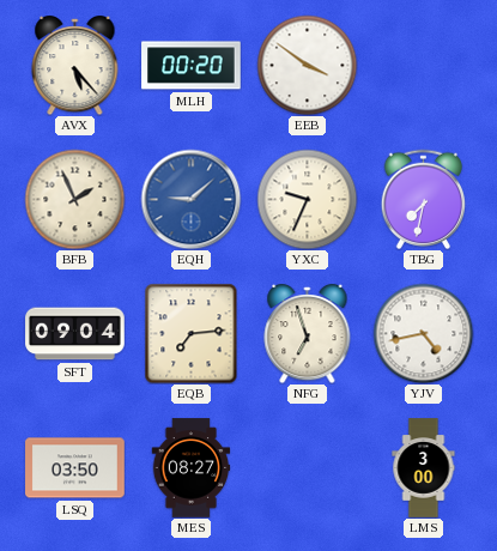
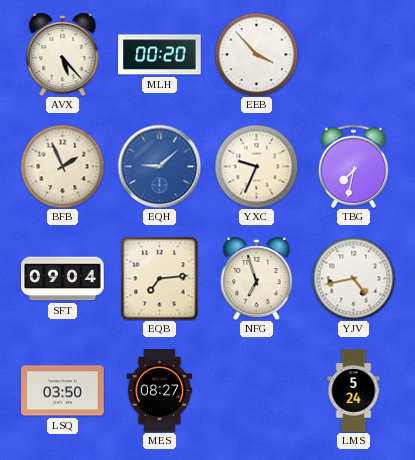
EEB: 3:51 -> 3:53 (256, 54)
LMS: 3:00 -> 5:24 (354, 391)
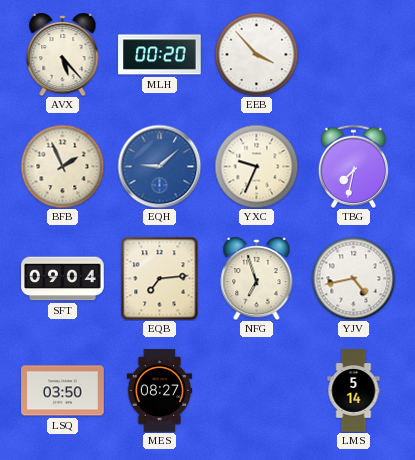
LMS: 5:24 -> 5:14 (354, 391)
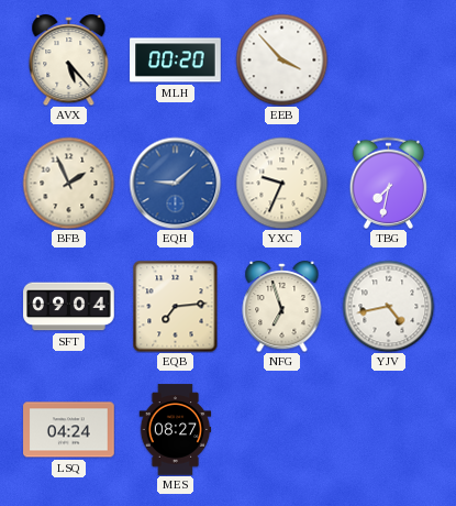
LSQ: 03:50 -> 04:24 (69, 430)
LMS: 5:14 -> none (354, 391)
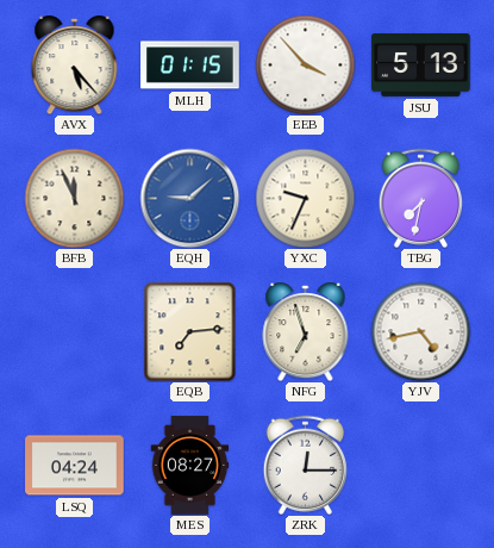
MLH: 00:20 -> 01:15 (190, 66)
JSU: none -> 5:13 (421, 64)
BFB: 1:56 -> 11:56 (74, 198)
SFT: 09:04 -> none (69, 307)
ZRK: none -> 12:15 (306, 465)
